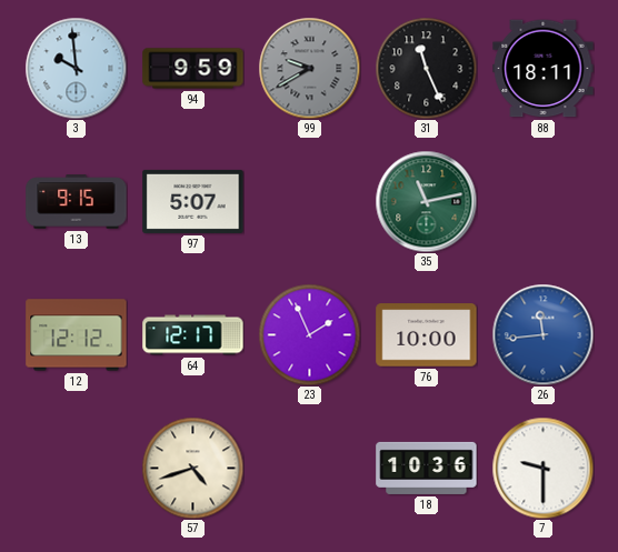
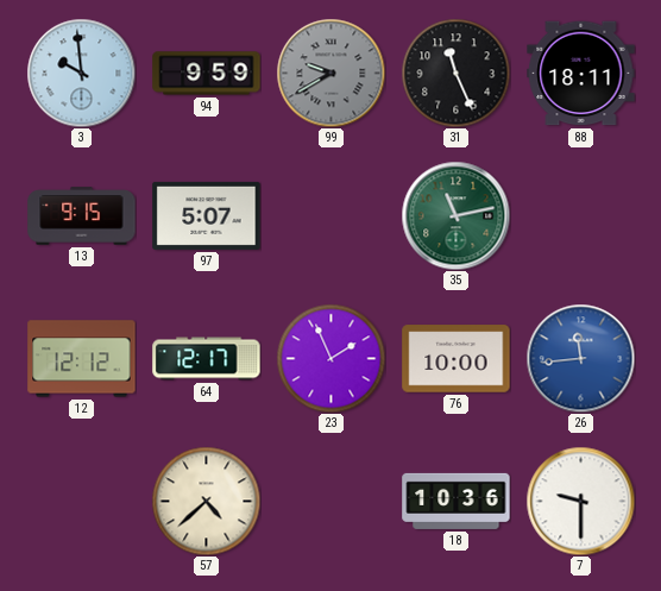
57: 4:42 -> 4:38 (206, 501)
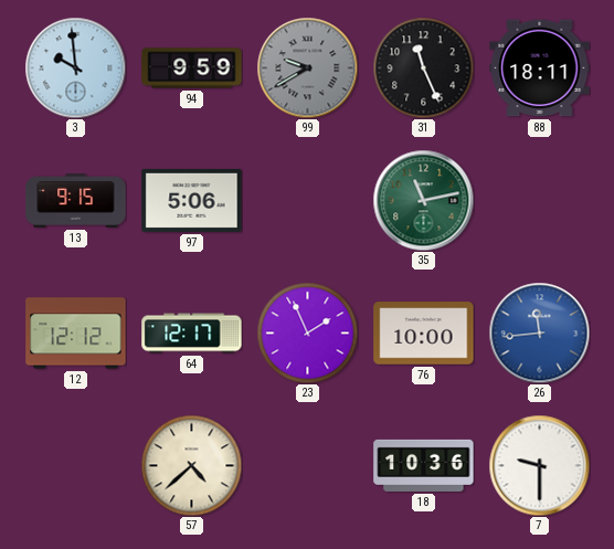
97: 5:07 -> 5:06 (192, 200)
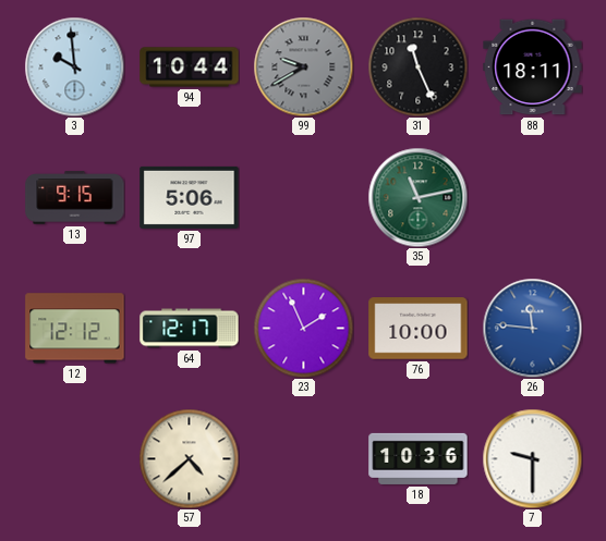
94: 9:59 -> 10:44 (190, 67)
26: 11:44 -> 11:46 (532, 328)
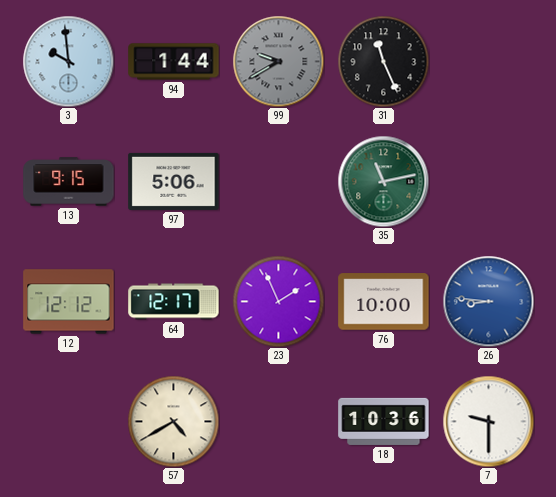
94: 10:44 -> 1:44 (174, 62)
88: 18:11 -> none (533, 67)
26: 11:46 -> 8:46 (488, 301)
57: 4:38 -> 4:40 (173, 421)
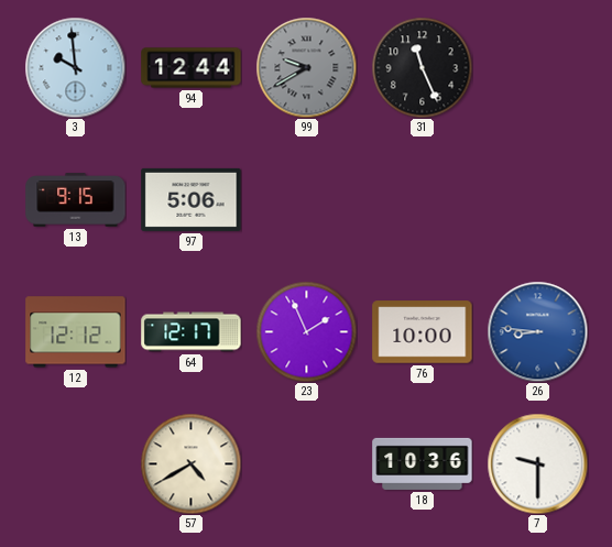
94: 1:44 -> 12:44 (192, 68)
35: 11:13 -> none (383, 181)
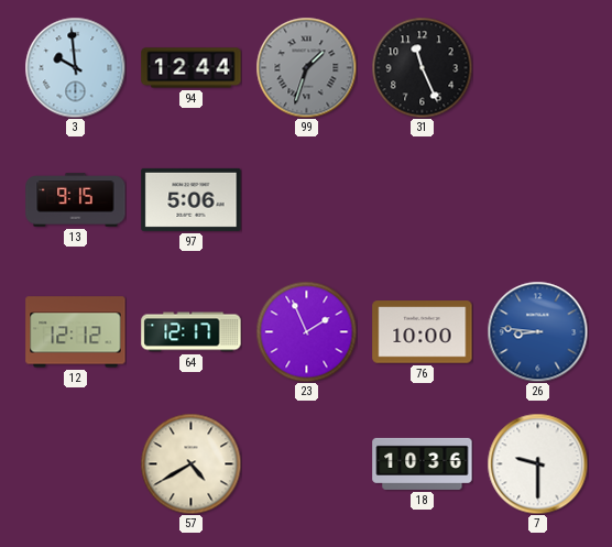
99: 9:40 -> 1:33 (306, 67)
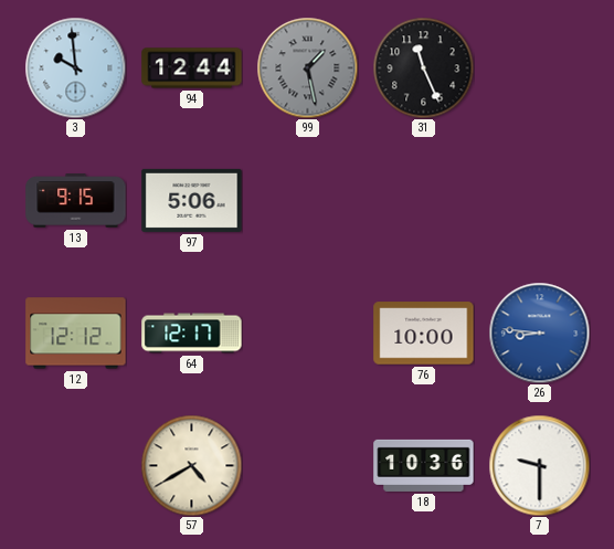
99: 1:33 -> 1:28 (307, 67)
23: 1:56 -> none (306, 331)
